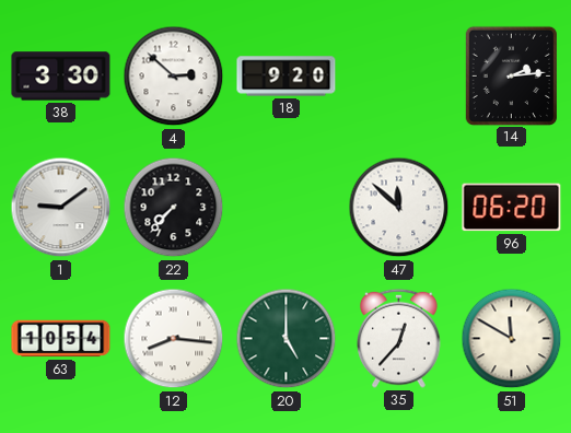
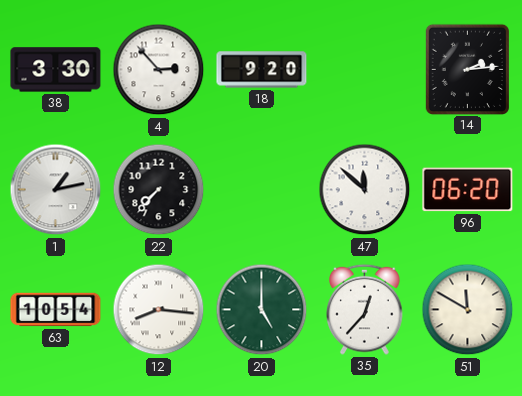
4: 2:52 -> 2:53 (159, 70)
1: 9:09 -> 1:13 (56, 190)
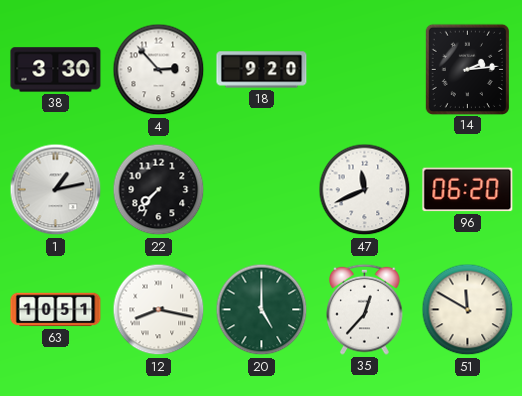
47: 11:52 -> 11:41 (365, 190)
63: 10:54 -> 10:51 (56, 310)
12: 8:16 -> 8:17 (159, 310)
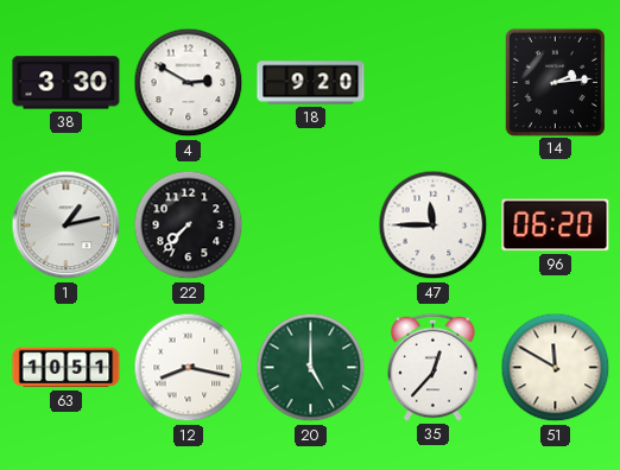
4: 2:53 -> 2:50 (189, 83)
47: 11:41 -> 11:45 (434, 226)
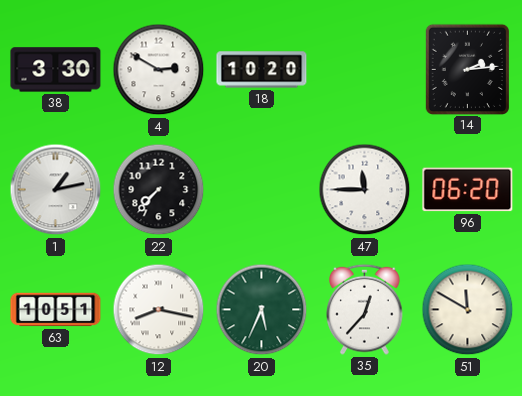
18: 9:20 -> 10:20 (262, 70)
20: 5:00 -> 5:34 (262, 310)
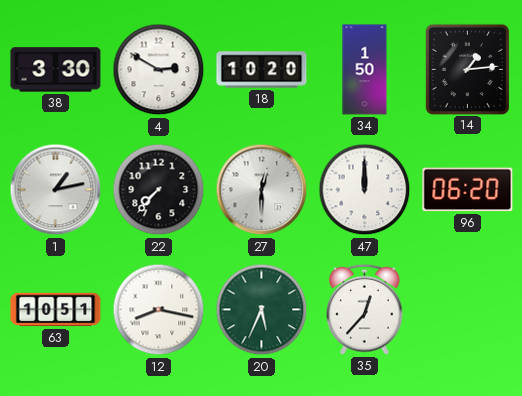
34: none -> 1:50 (365, 70)
14: 2:14 -> 1:14 (467, 69)
27: none -> 12:30 (262, 190)
47: 11:45 -> 12:00 (365, 190)
51: 11:50 -> none (468, 310)
